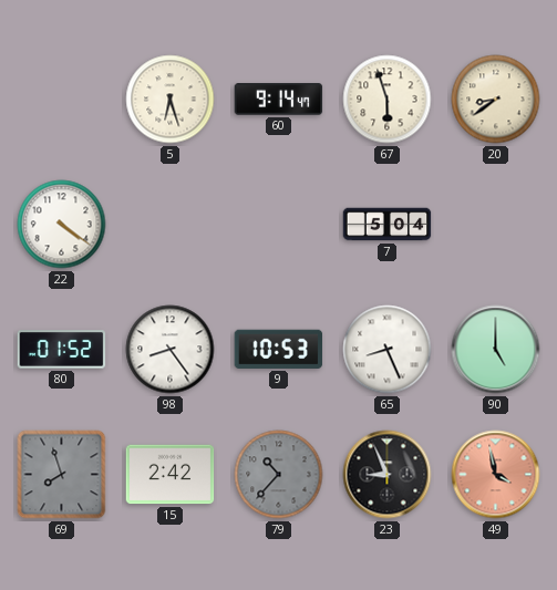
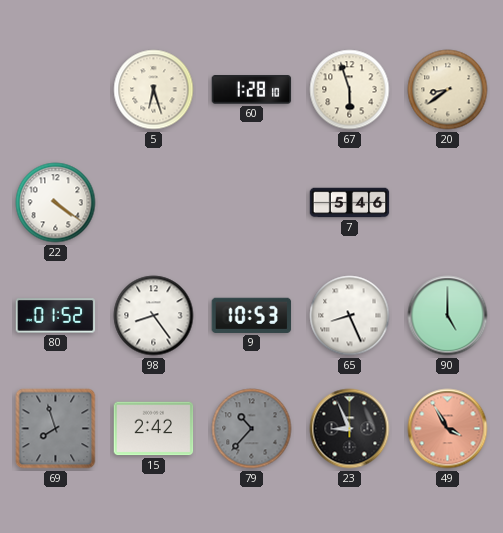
60: 9:14 -> 1:28 (252, 90)
7: 5:04 -> 5:46 (350, 203)
49: 3:58 -> 3:55 (448, 429)
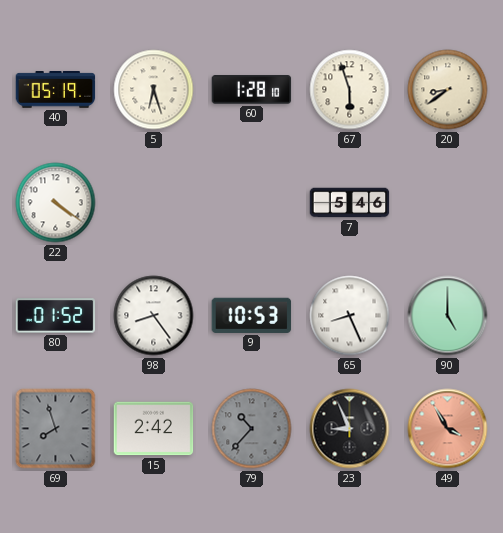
40: none -> 05:19 (56, 90)
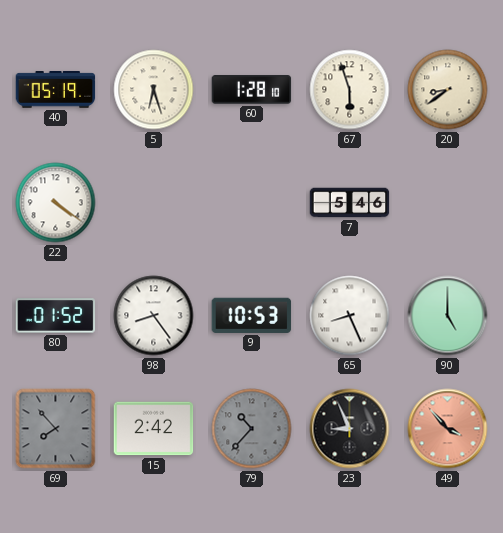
69: 7:57 -> 7:53 (56, 429)
49: 3:55 -> 3:53 (448, 429)
